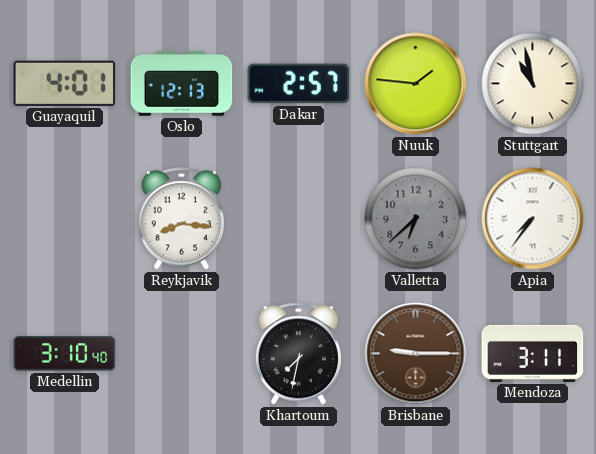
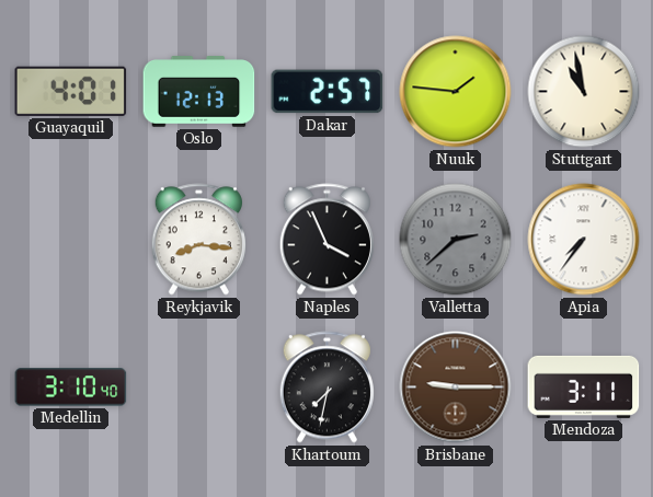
Naples: none -> 3:56 (326, 240)
Valletta: 6:38 -> 2:38 (456, 240)
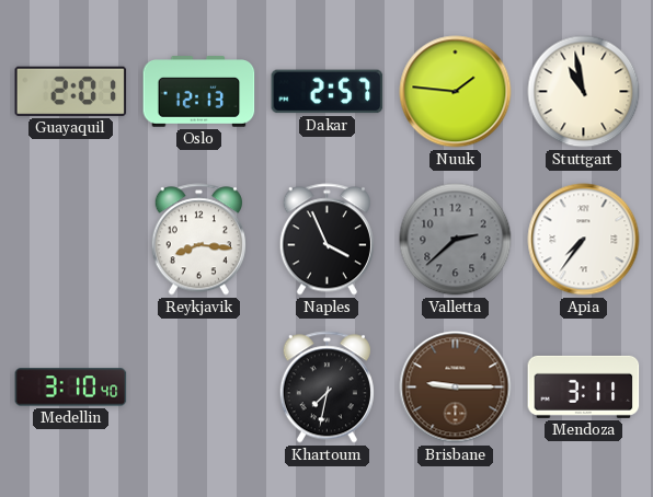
Guayaquil: 4:01 -> 2:01 (71, 91)
